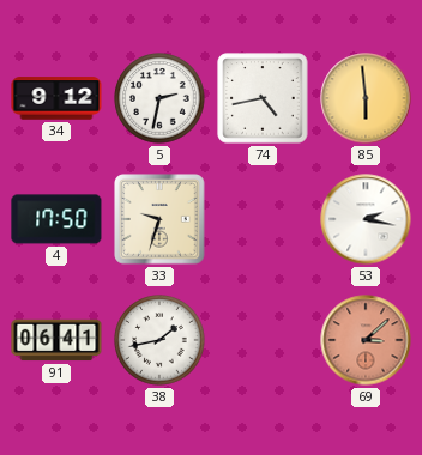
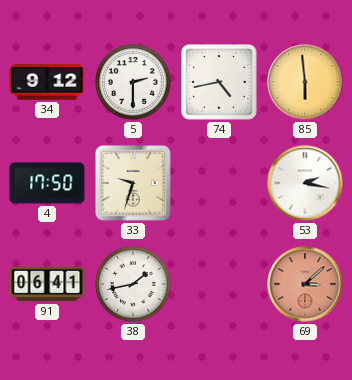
5: 2:32 -> 2:30 (133, 82)
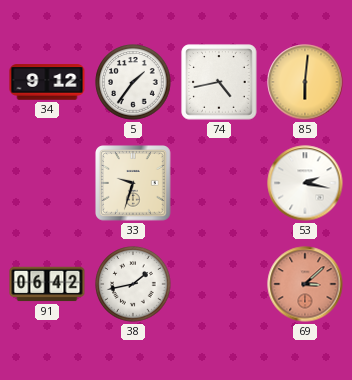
5: 2:30 -> 1:36 (133, 82)
85: 5:59 -> 6:01 (305, 82)
4: 17:50 -> none (47, 183)
91: 06:41 -> 06:42 (47, 284)
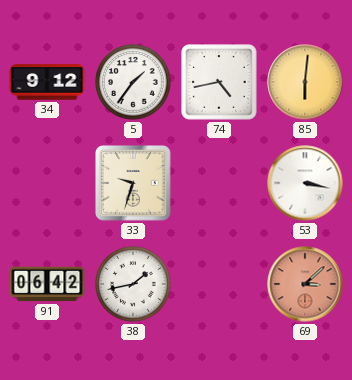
53: 2:17 -> 3:17 (305, 183)
